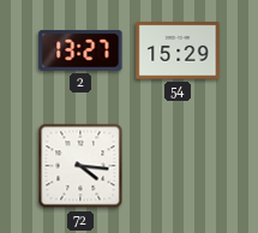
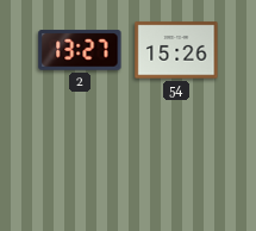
54: 15:29 -> 15:26 (176, 50)
72: 4:16 -> none (80, 166)
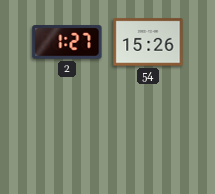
2: 13:27 -> 1:27 (67, 42)
